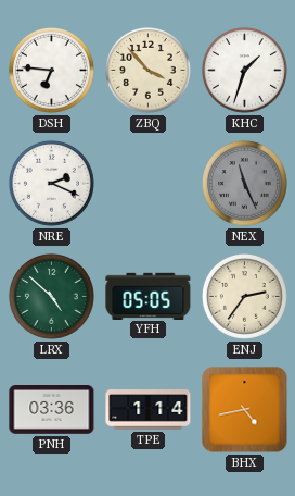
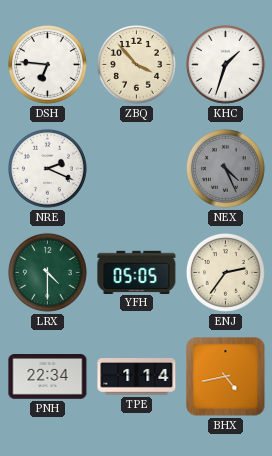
NEX: 11:26 -> 4:26 (225, 168)
LRX: 4:52 -> 4:30 (47, 272)
PNH: 03:36 -> 22:34 (48, 377)
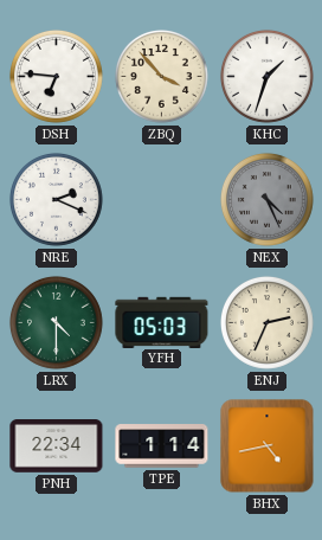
YFH: 05:05 -> 05:03 (162, 322)
ENJ: 2:36 -> 2:34 (266, 322)
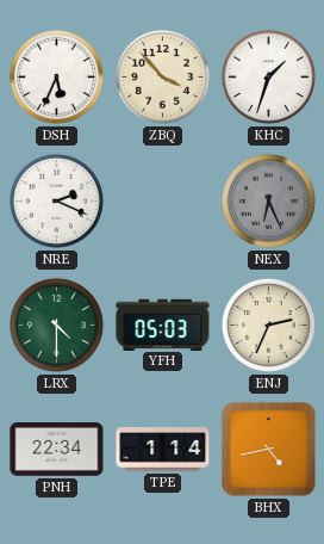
DSH: 6:46 -> 5:34 (56, 76)
NEX: 4:26 -> 6:26 (268, 200)
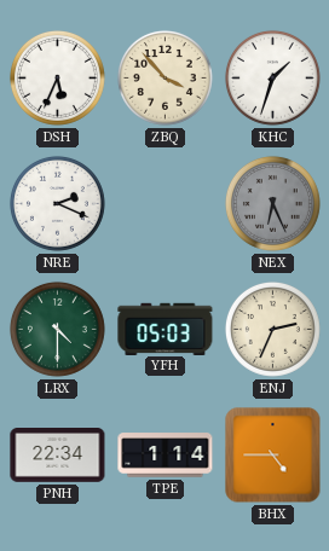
BHX: 4:43 -> 4:45 (273, 456)
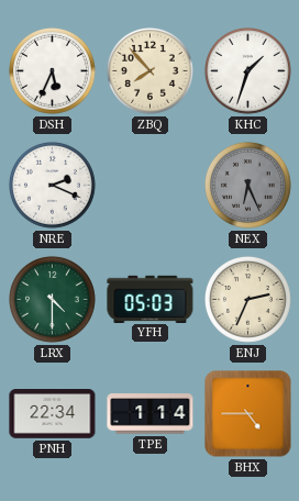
ZBQ: 3:53 -> 7:53 (149, 70)
